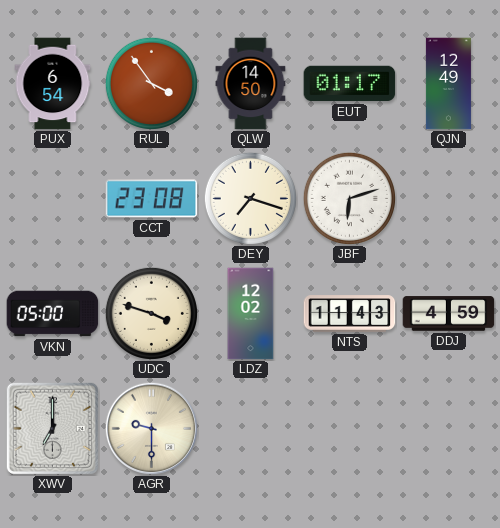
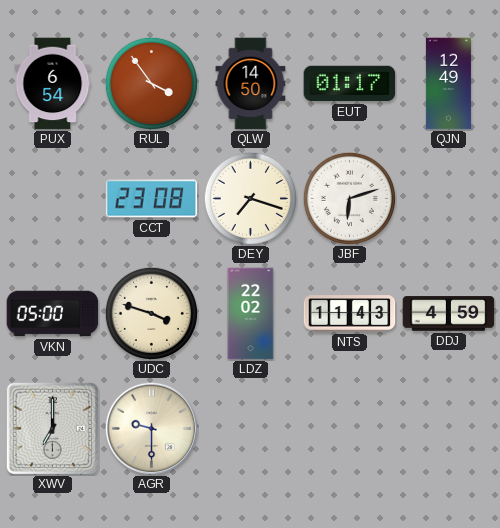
LDZ: 12:02 -> 22:02 (251, 314)
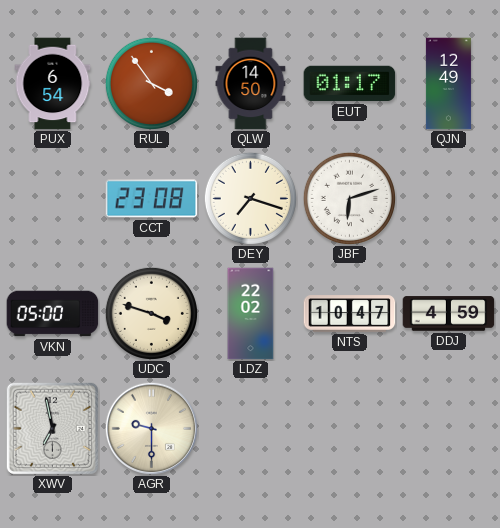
NTS: 11:43 -> 10:47 (350, 314)
XWV: 7:00 -> 6:58 (52, 428)
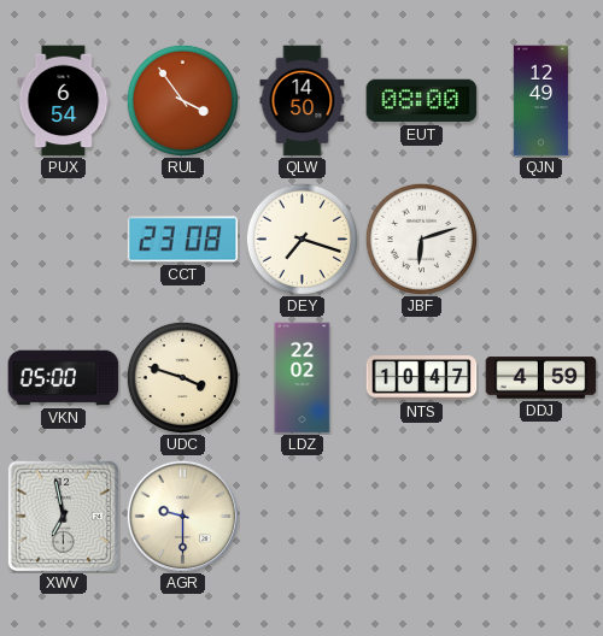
EUT: 01:17 -> 08:00 (422, 101)
